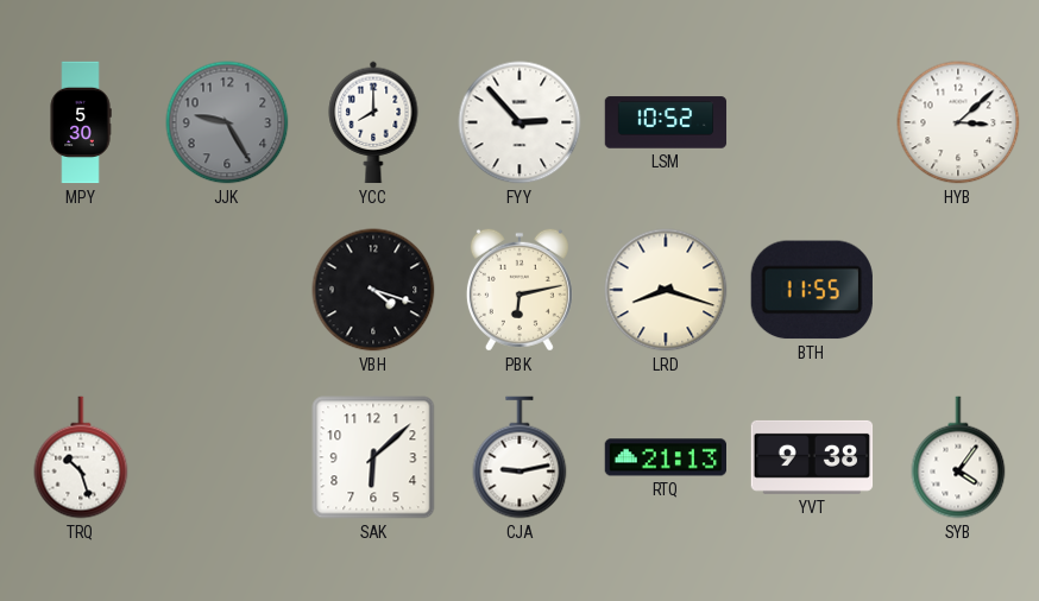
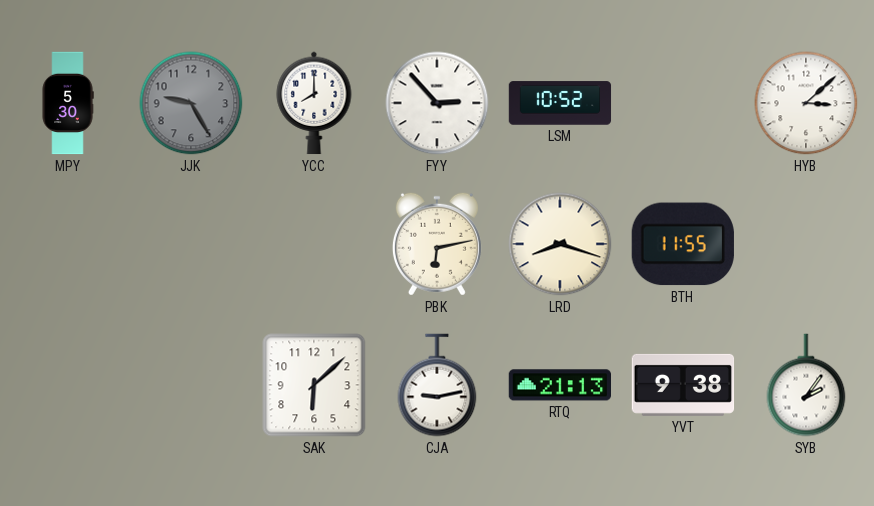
VBH: 4:18 -> none (373, 290)
TRQ: 10:27 -> none (81, 457)
SYB: 4:06 -> 2:06 (806, 385)
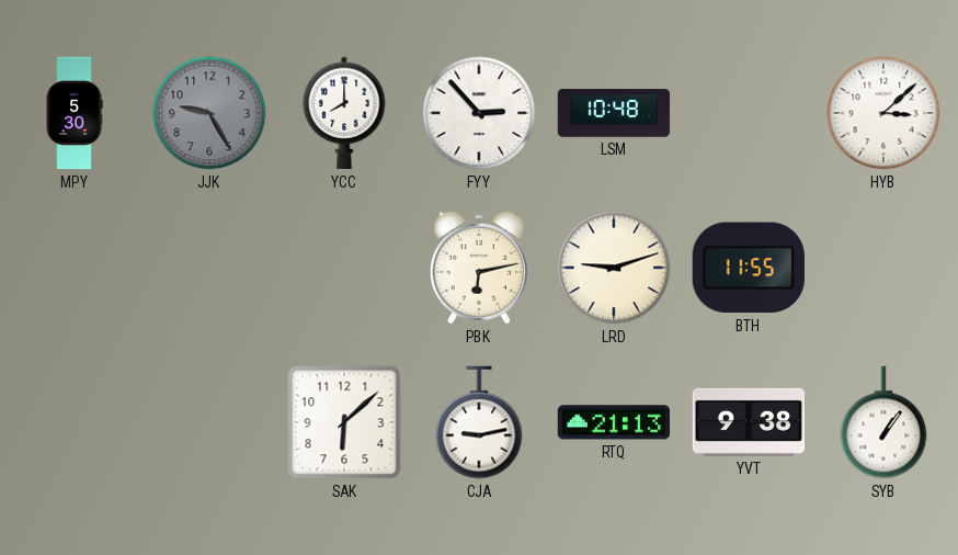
LSM: 10:52 -> 10:48 (614, 113)
LRD: 8:18 -> 9:12 (614, 268)
SYB: 2:06 -> 1:06 (883, 422)
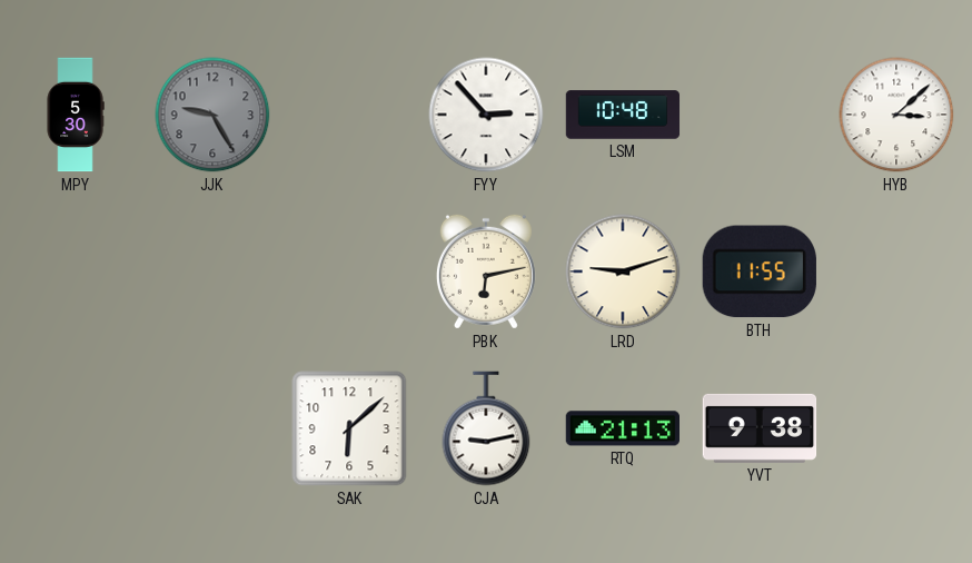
YCC: 8:00 -> none (344, 113)
SYB: 1:06 -> none (883, 422)
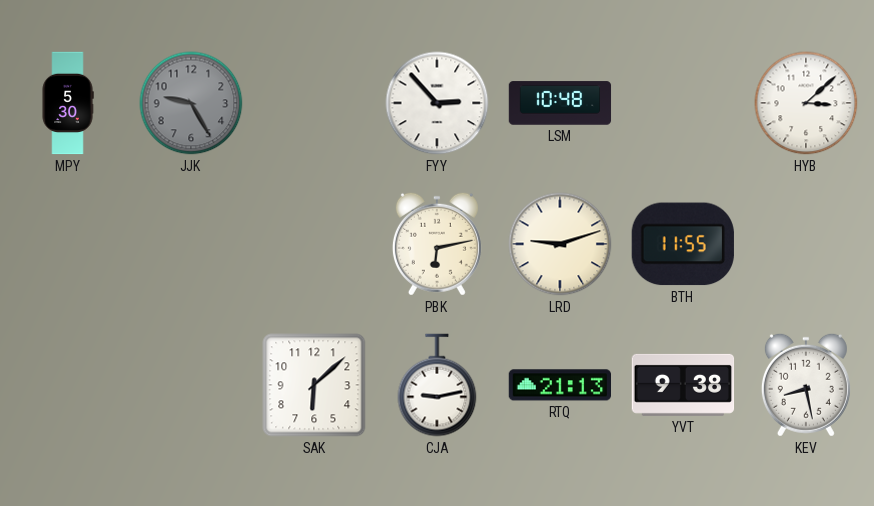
KEV: none -> 8:28 (806, 385)
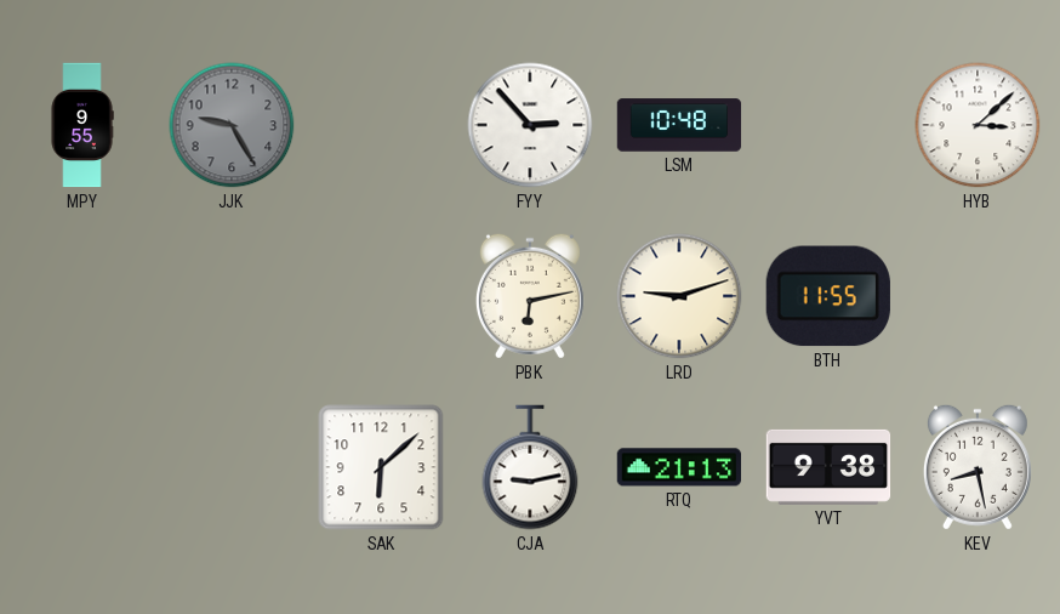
MPY: 5:30 -> 9:55 (82, 125)
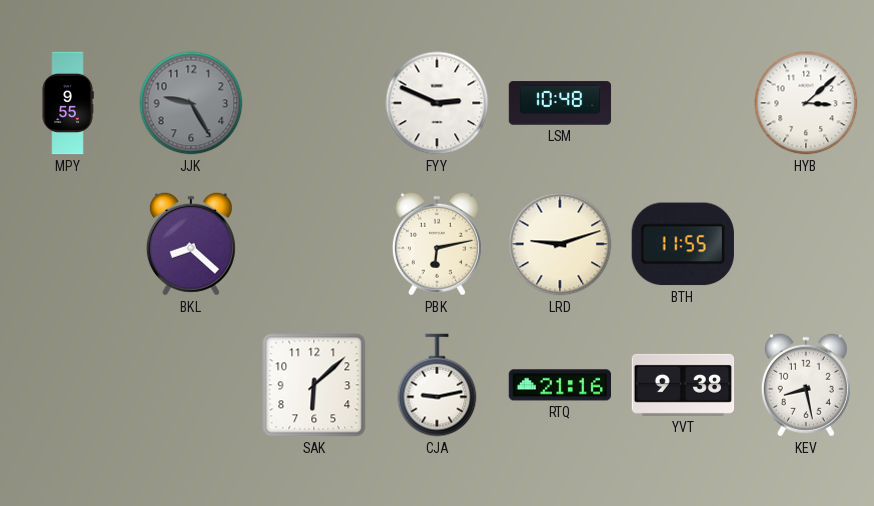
FYY: 2:53 -> 2:49 (437, 103)
BKL: none -> 8:22 (191, 244)
RTQ: 21:13 -> 21:16 (559, 385)
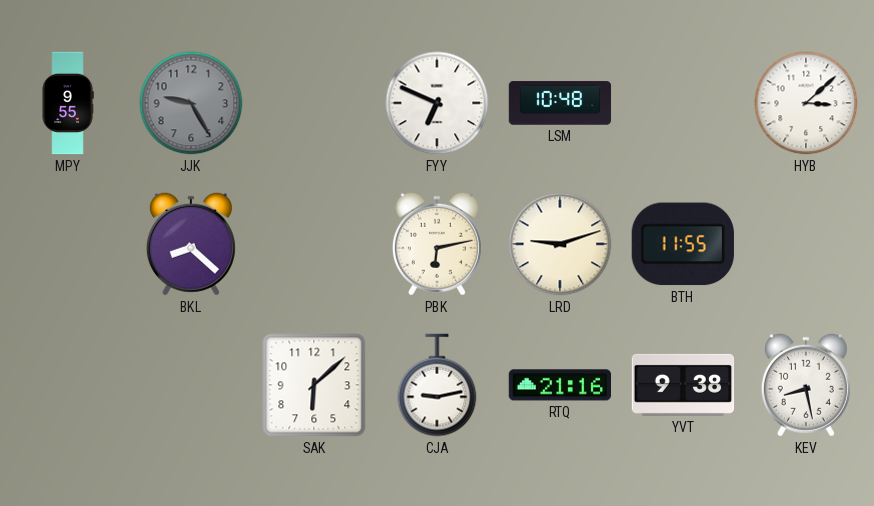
FYY: 2:49 -> 6:49 (437, 103)
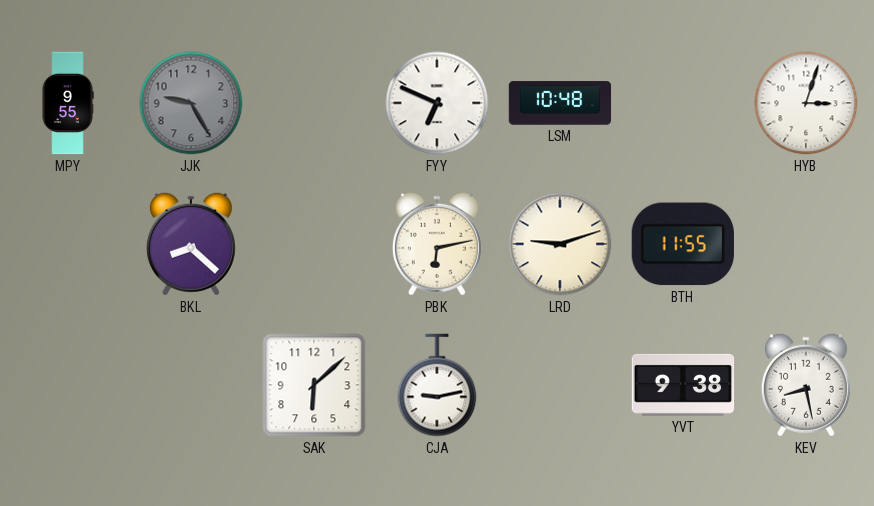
HYB: 3:08 -> 3:03 (806, 103)
RTQ: 21:16 -> none (559, 385)
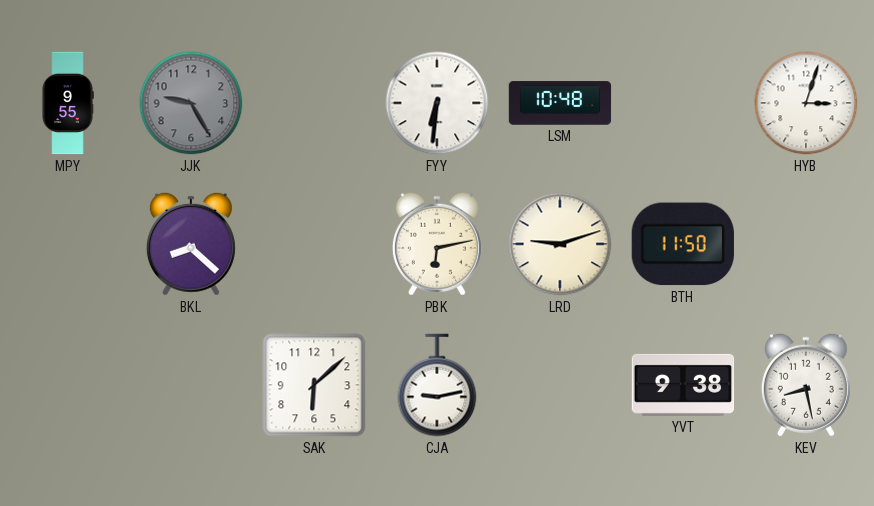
FYY: 6:49 -> 6:31 (437, 103)
BTH: 11:55 -> 11:50 (683, 244)
